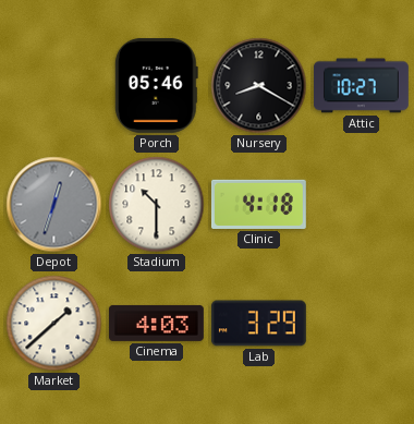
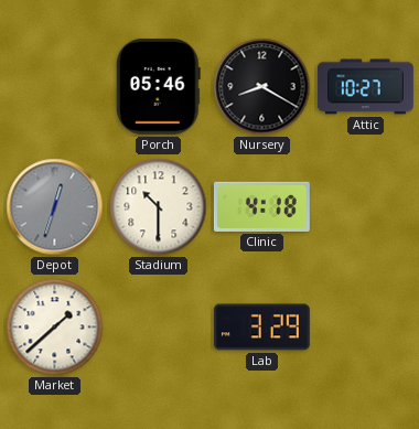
Cinema: 4:03 -> none (156, 323)
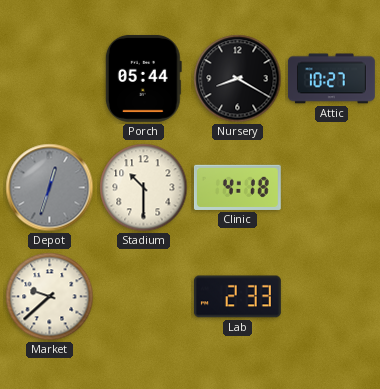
Porch: 05:46 -> 05:44 (143, 78)
Market: 1:38 -> 9:38 (50, 297)
Lab: 3:29 -> 2:33 (237, 297)
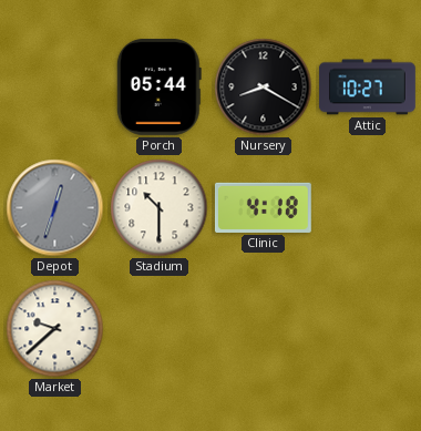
Lab: 2:33 -> none (237, 297)
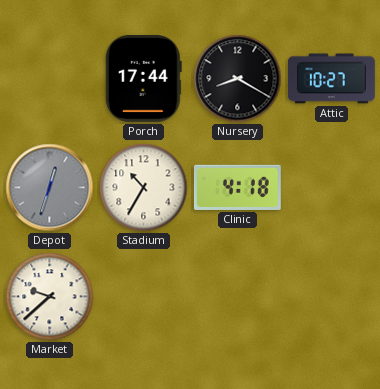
Porch: 05:44 -> 17:44 (143, 78)
Stadium: 10:30 -> 10:35 (144, 188)
